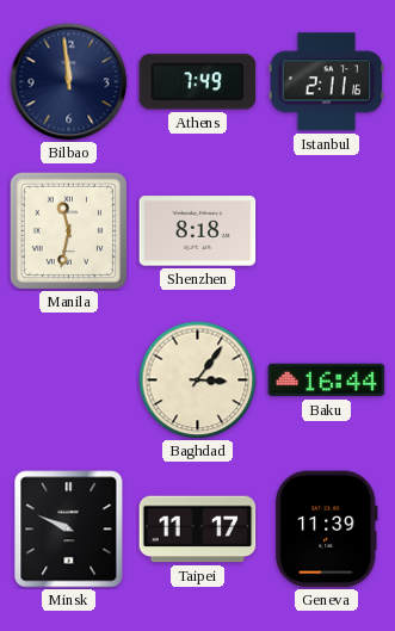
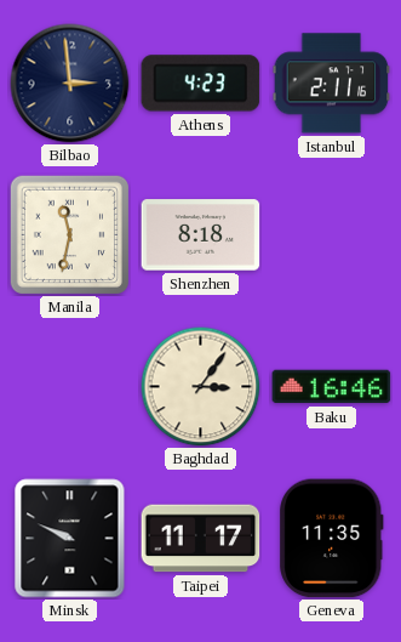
Bilbao: 11:59 -> 2:59 (70, 84)
Athens: 7:49 -> 4:23 (201, 84)
Baku: 16:44 -> 16:46 (332, 387)
Geneva: 11:39 -> 11:35 (332, 539)
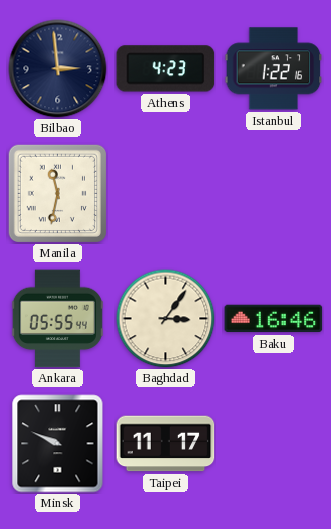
Istanbul: 2:11 -> 1:22 (274, 69)
Shenzhen: 8:18 -> none (201, 235)
Ankara: none -> 05:55 (57, 319)
Geneva: 11:35 -> none (332, 539)
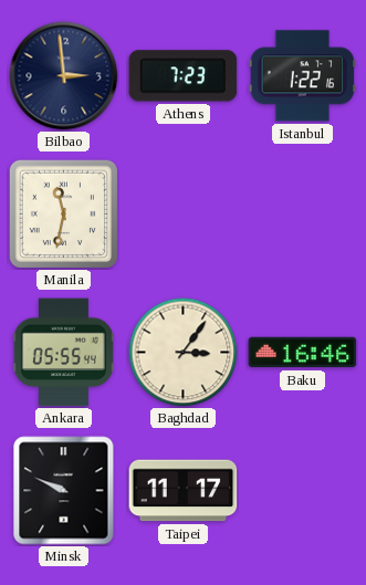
Athens: 4:23 -> 7:23 (184, 76)
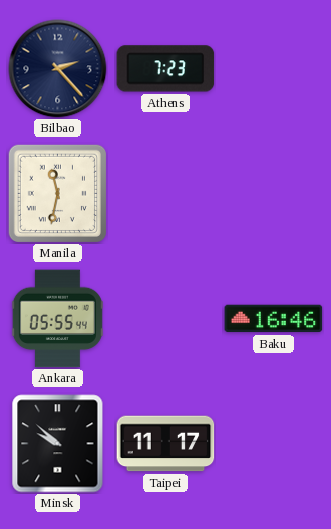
Bilbao: 2:59 -> 2:23 (58, 69)
Istanbul: 1:22 -> none (303, 76)
Baghdad: 3:06 -> none (184, 353)
Minsk: 9:49 -> 9:52 (58, 444)
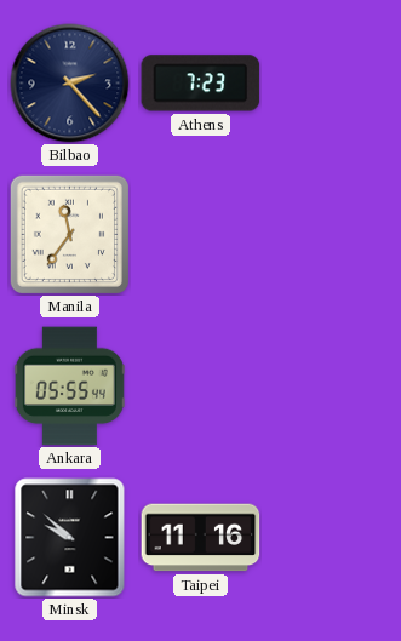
Manila: 11:32 -> 11:36 (69, 234)
Baku: 16:46 -> none (274, 319)
Taipei: 11:17 -> 11:16 (201, 538)
